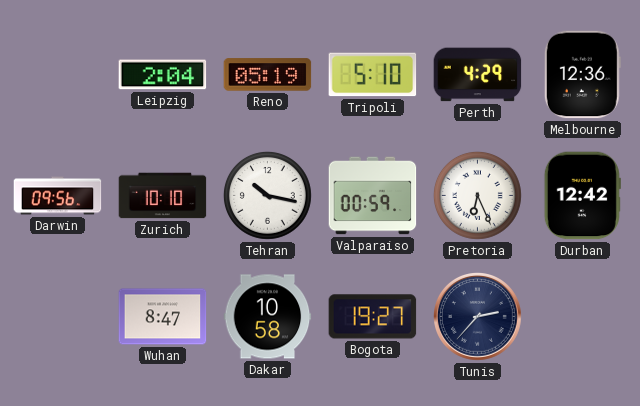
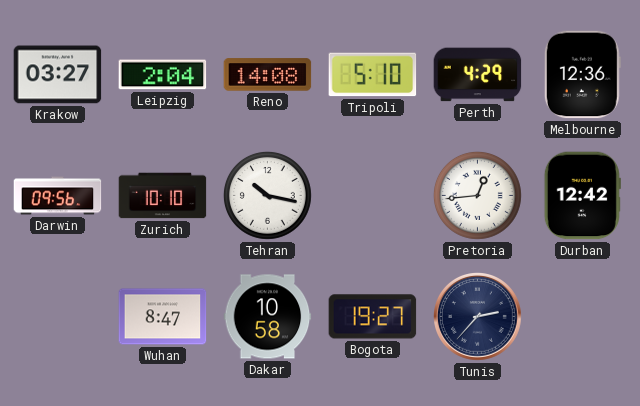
Krakow: none -> 03:27 (58, 75)
Reno: 05:19 -> 14:08 (268, 75)
Valparaiso: 00:59 -> none (373, 196)
Pretoria: 6:26 -> 12:44 (477, 195)
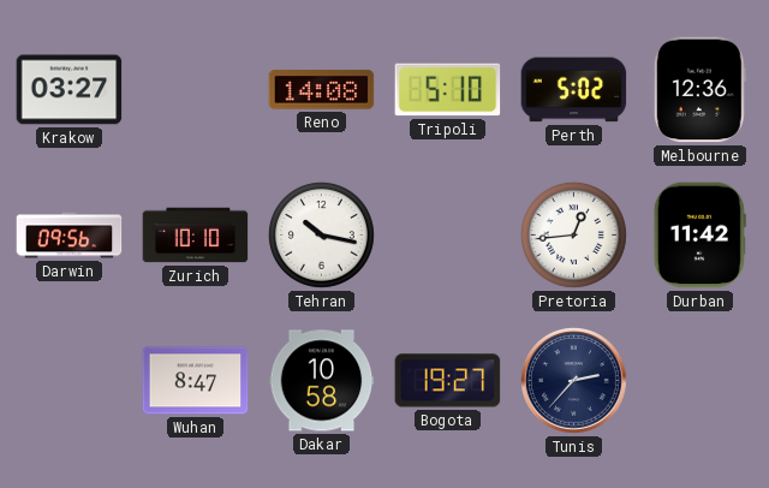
Leipzig: 2:04 -> none (163, 75)
Perth: 4:29 -> 5:02 (574, 90)
Durban: 12:42 -> 11:42 (699, 236)
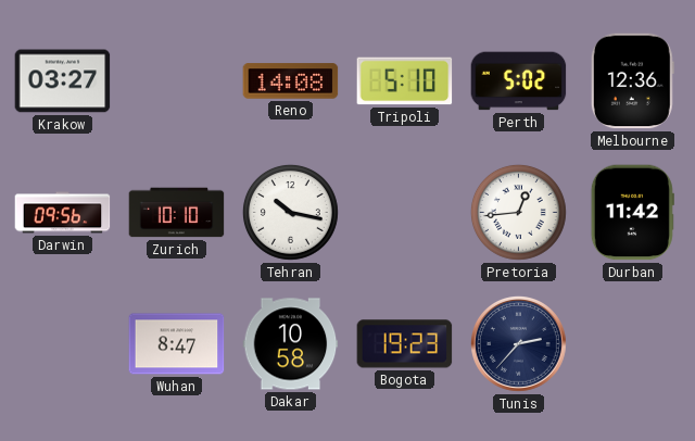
Bogota: 19:27 -> 19:23 (405, 344)
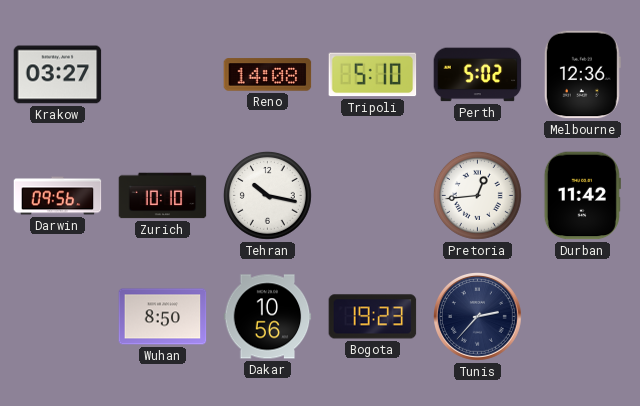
Wuhan: 8:47 -> 8:50 (163, 317)
Dakar: 10:58 -> 10:56 (268, 317)
